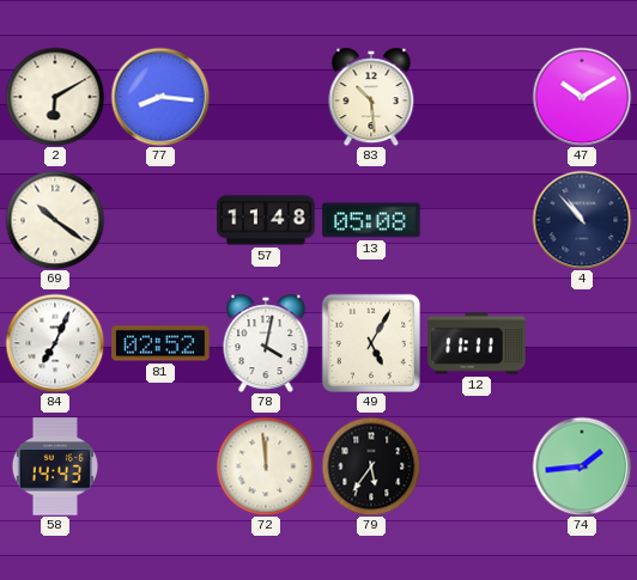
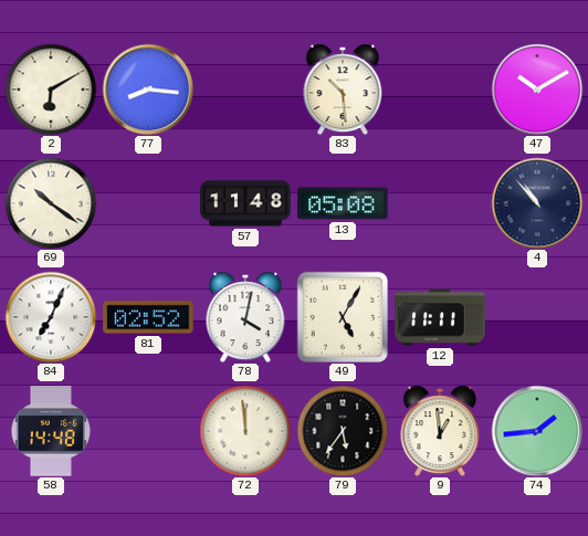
58: 14:43 -> 14:48 (51, 431)
9: none -> 12:59 (440, 431)
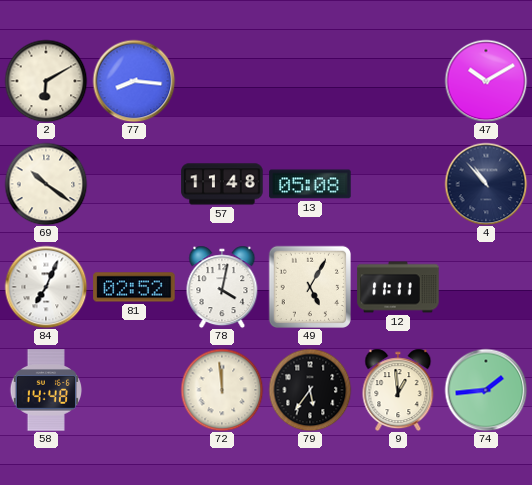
83: 10:29 -> none (343, 90)
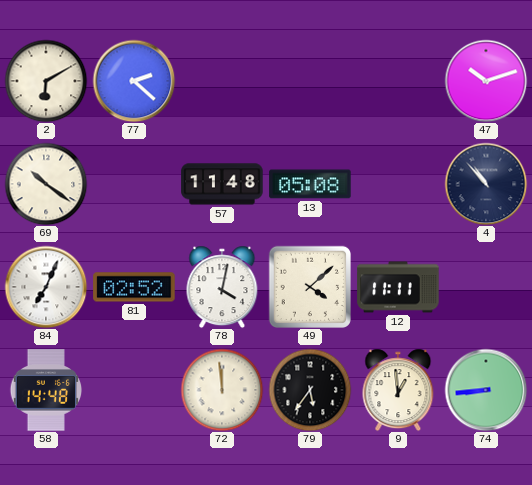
77: 8:16 -> 2:22 (134, 81)
47: 10:10 -> 10:12 (486, 81)
49: 5:05 -> 4:08 (309, 286)
74: 1:44 -> 8:44 (486, 390)
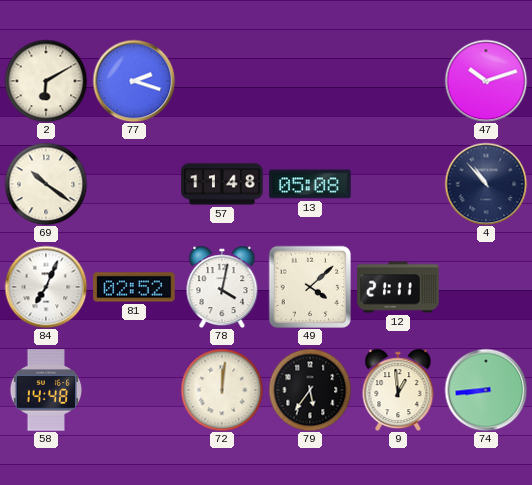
77: 2:22 -> 2:18 (134, 81)
12: 11:11 -> 21:11 (398, 287)
72: 11:59 -> 12:01 (222, 390)
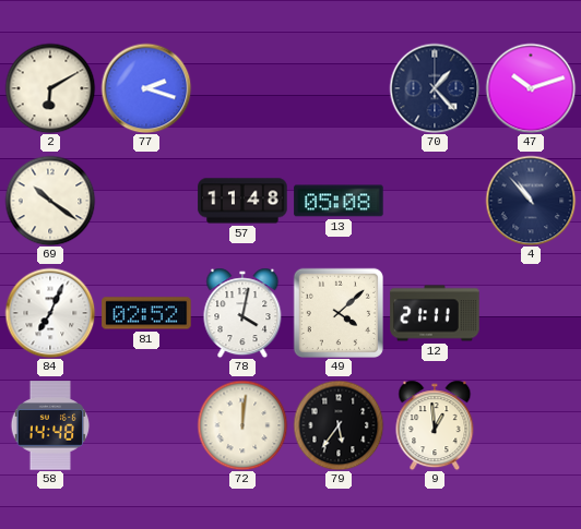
70: none -> 1:23 (435, 88)
74: 8:44 -> none (486, 390)
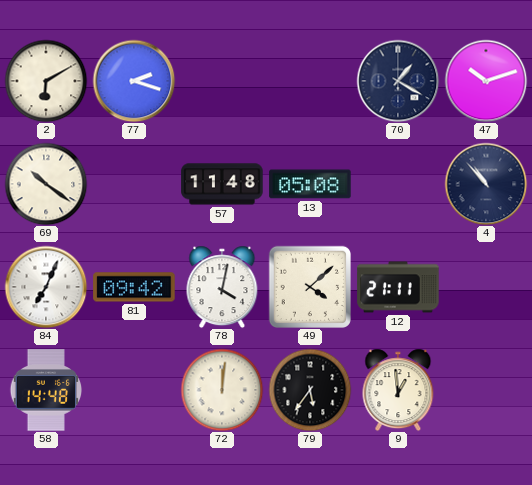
70: 1:23 -> 1:20 (398, 81)
81: 02:52 -> 09:42 (134, 287)
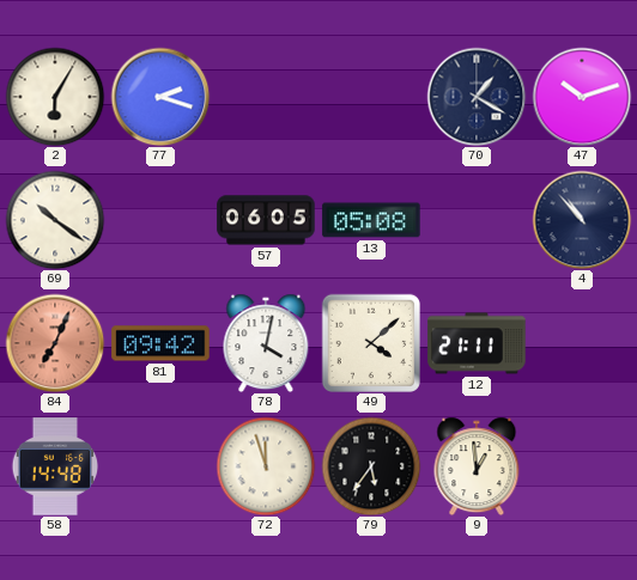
2: 6:10 -> 6:05 (55, 97)
57: 11:48 -> 06:05 (266, 220)
84 dial: white -> salmon (55, 343)
72: 12:01 -> 11:57 (266, 466)
